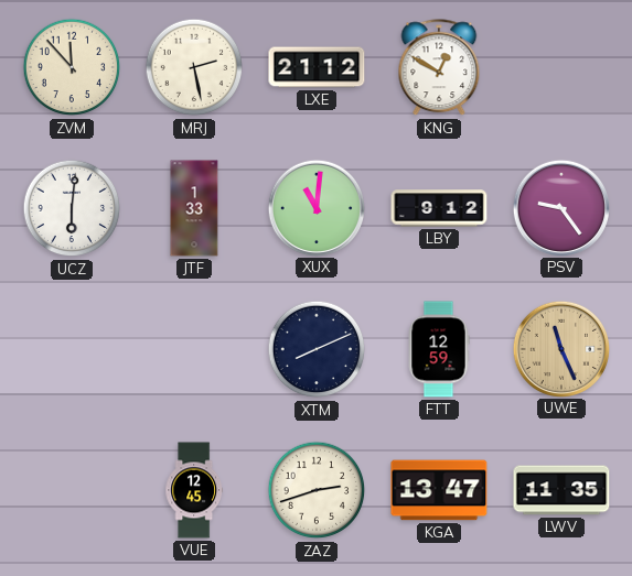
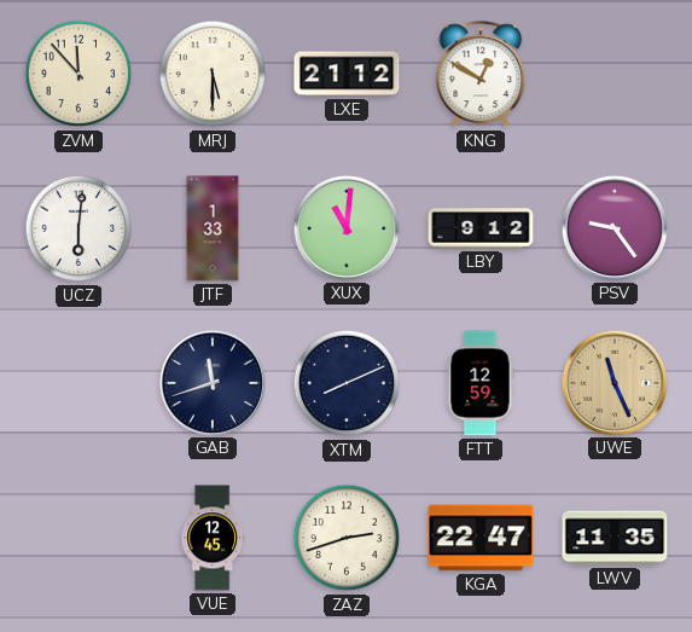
MRJ: 2:28 -> 5:30 (213, 74)
GAB: none -> 11:42 (211, 382)
KGA: 13:47 -> 22:47 (481, 538)
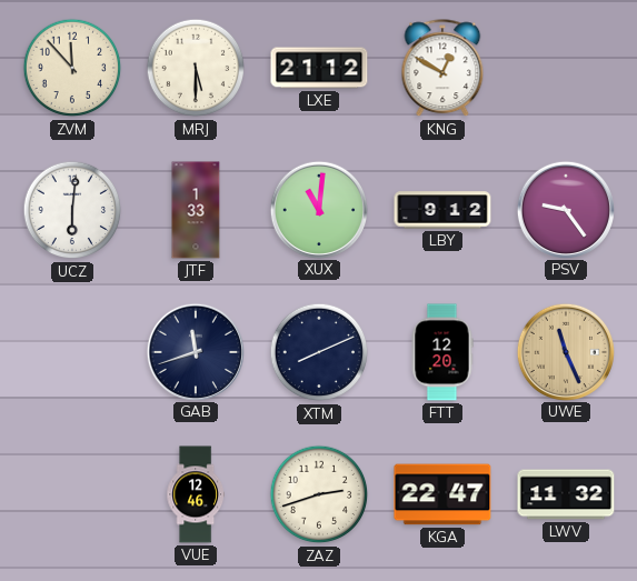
FTT: 12:59 -> 12:20 (442, 352)
VUE: 12:45 -> 12:46 (195, 494)
LWV: 11:35 -> 11:32 (566, 494)
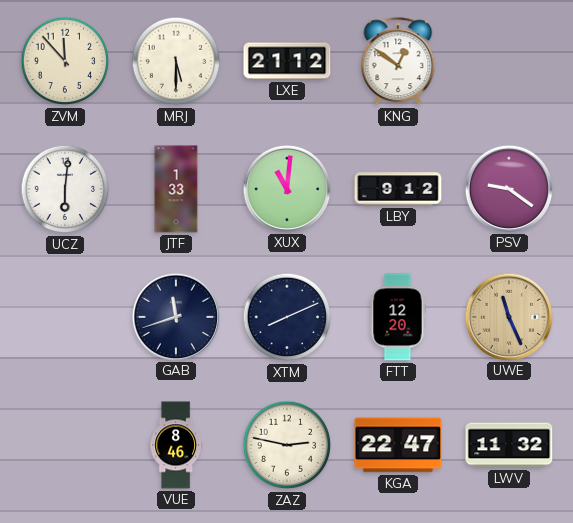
KNG: 12:50 -> 12:51 (398, 62)
PSV: 9:24 -> 9:21 (508, 188)
VUE: 12:46 -> 8:46 (175, 445)
ZAZ: 2:42 -> 2:47 (287, 445)
